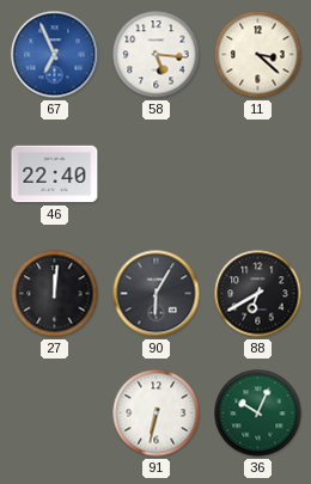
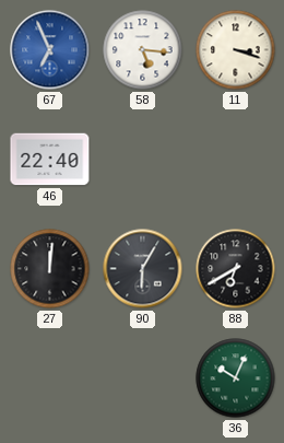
11: 3:22 -> 3:18 (236, 50)
91: 6:32 -> none (157, 413)
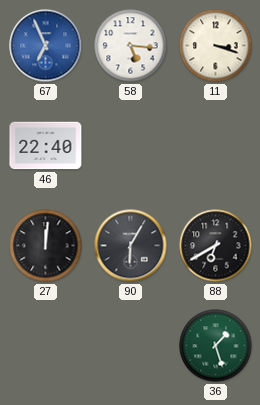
36: 10:04 -> 1:27 (216, 346)
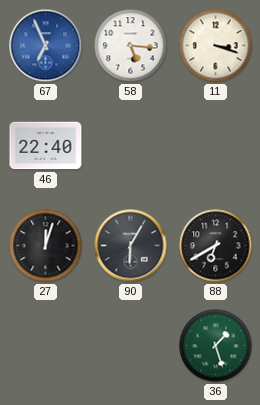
27: 12:01 -> 12:03 (46, 246)
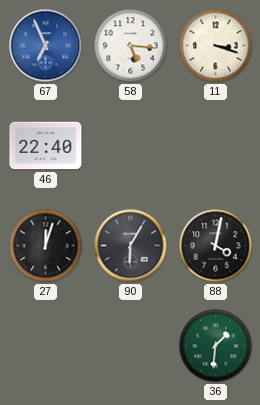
88: 6:40 -> 4:02 (216, 246)
36: 1:27 -> 1:31 (216, 346)
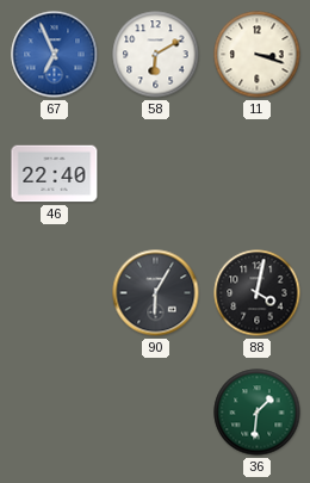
58: 5:16 -> 6:10 (156, 55)
27: 12:03 -> none (46, 246)
